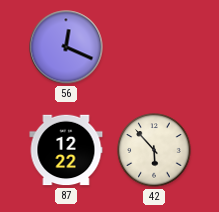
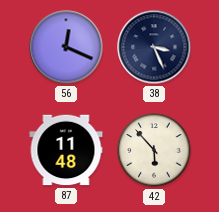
38: none -> 3:26 (154, 47)
87: 12:22 -> 11:48 (66, 150)
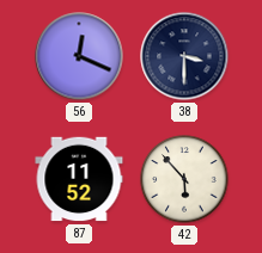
38: 3:26 -> 3:30 (184, 56)
87: 11:48 -> 11:52 (79, 179)
